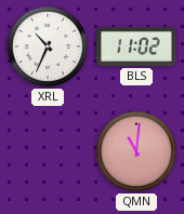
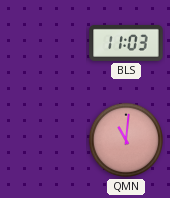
XRL: 10:34 -> none (48, 46)
BLS: 11:02 -> 11:03 (126, 43)
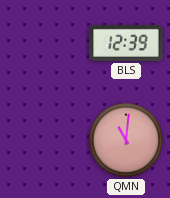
BLS: 11:03 -> 12:39 (126, 43)
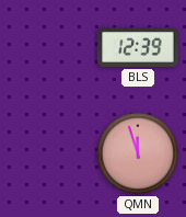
QMN: 11:01 -> 11:57 (138, 153)
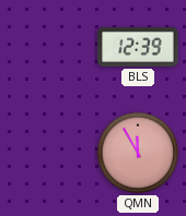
QMN: 11:57 -> 11:55 (138, 153)
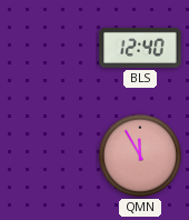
BLS: 12:39 -> 12:40 (140, 48)
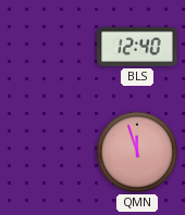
QMN: 11:55 -> 11:57 (137, 152)
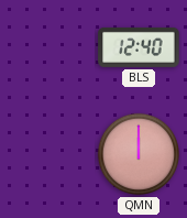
QMN: 11:57 -> 12:00 (139, 154)
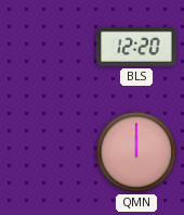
BLS: 12:40 -> 12:20 (136, 47)
